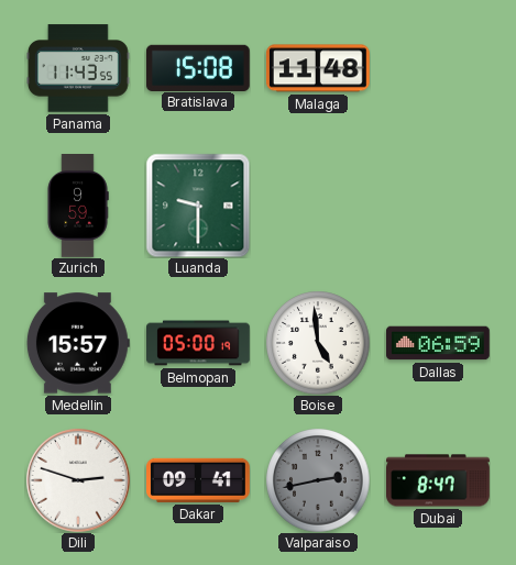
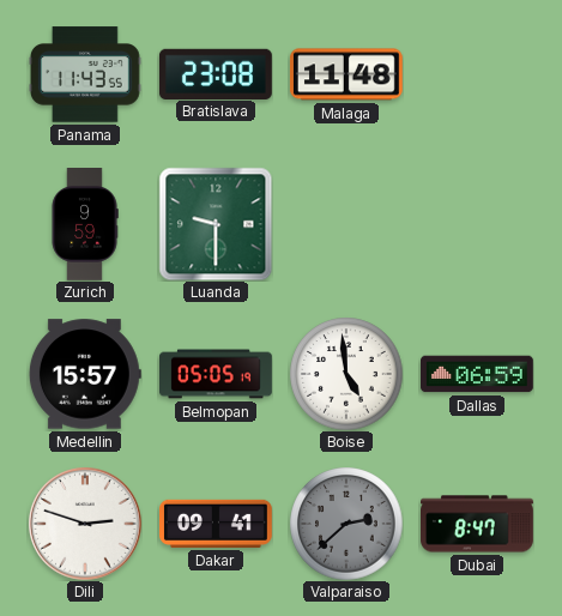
Bratislava: 15:08 -> 23:08 (216, 73)
Belmopan: 05:00 -> 05:05 (217, 374)
Valparaiso: 2:43 -> 2:38 (346, 524)
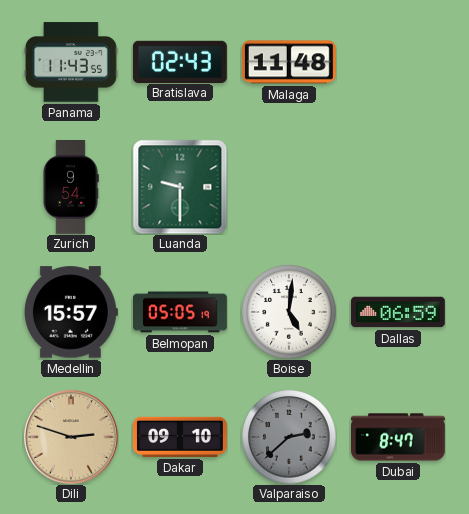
Bratislava: 23:08 -> 02:43 (180, 61)
Zurich: 9:59 -> 9:54 (71, 188)
Boise: 4:59 -> 5:01 (289, 312)
Dili dial: white -> champagne (71, 437)
Dakar: 09:41 -> 09:10 (181, 437)
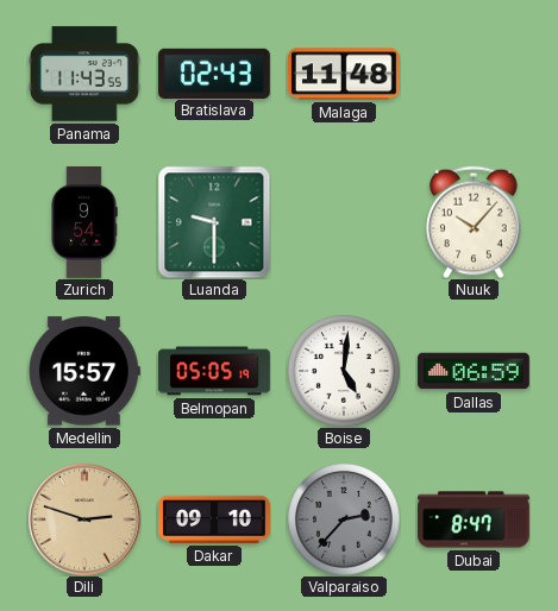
Nuuk: none -> 10:07 (474, 222)
Valparaiso: 2:38 -> 2:37 (344, 519)
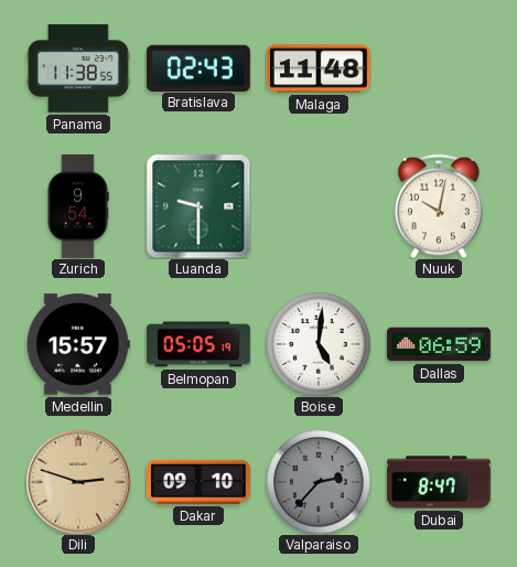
Panama: 11:43 -> 11:38 (79, 68)
Nuuk: 10:07 -> 10:02 (439, 206)
